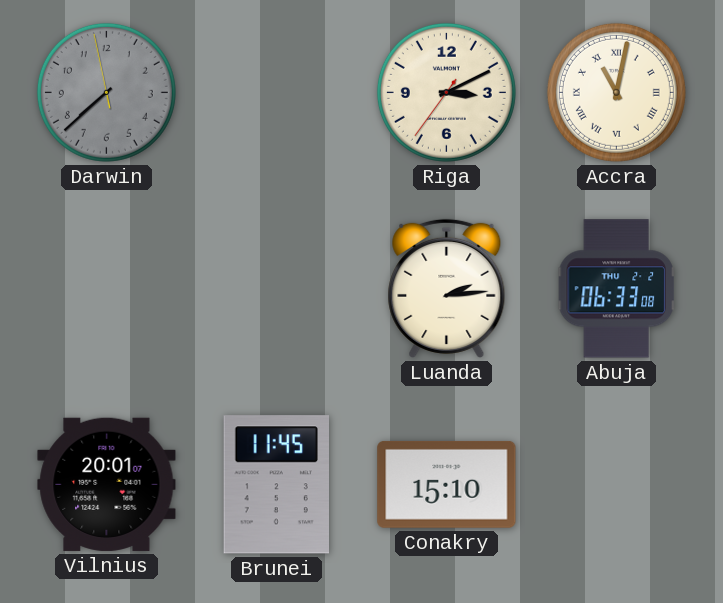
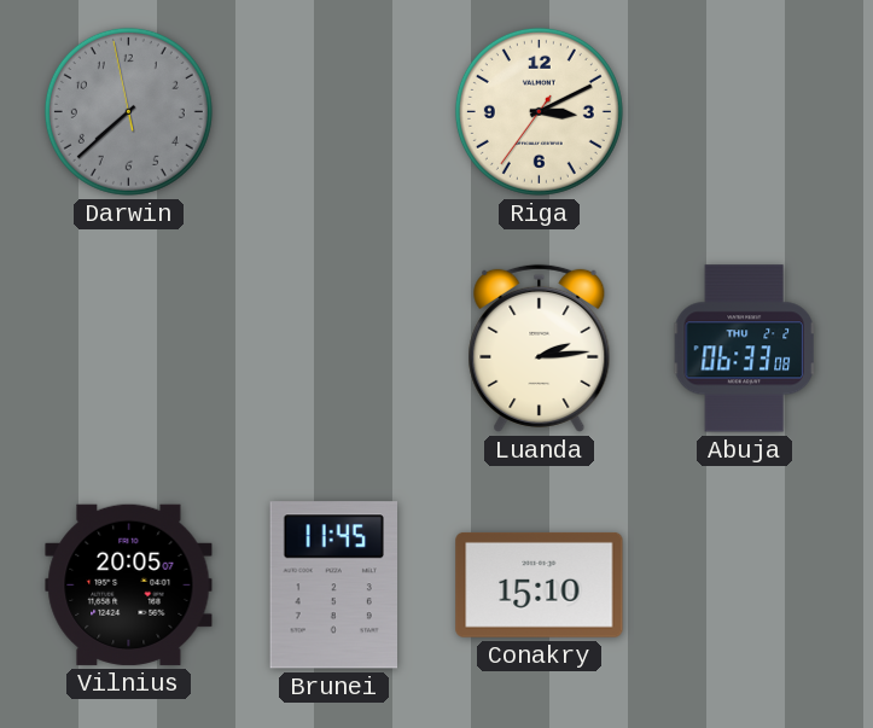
Accra: 11:02 -> none (616, 92)
Vilnius: 20:01 -> 20:05 (129, 584)
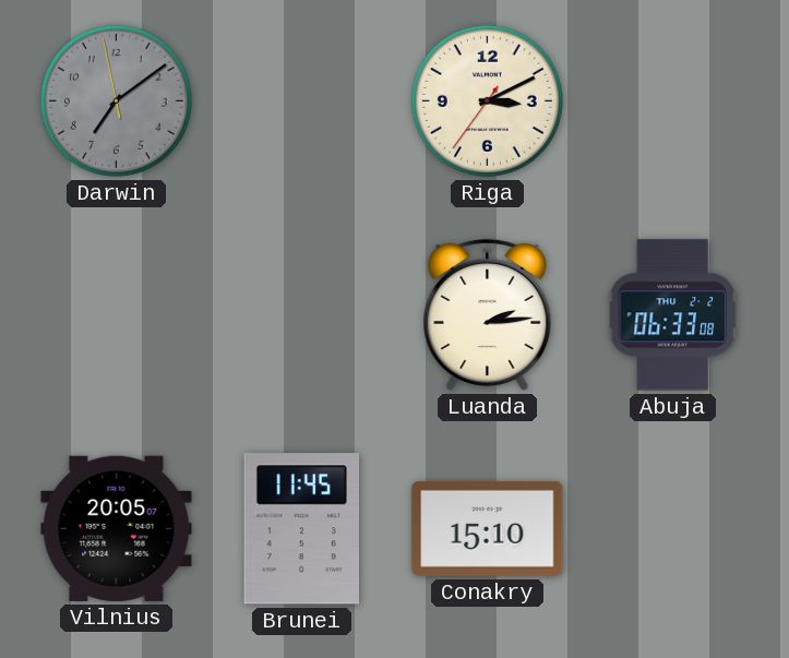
Darwin: 7:37 -> 7:08 (116, 100)
